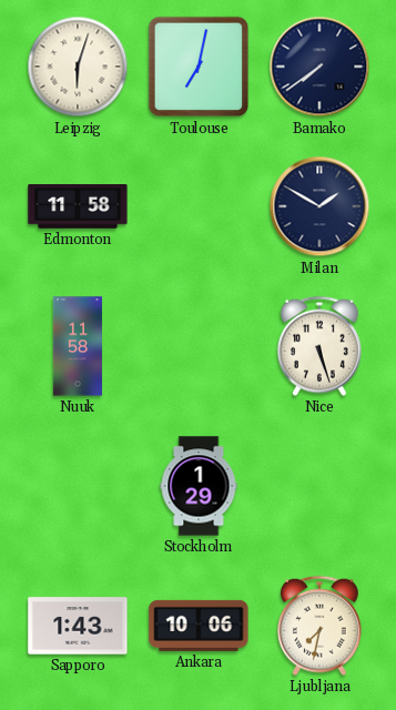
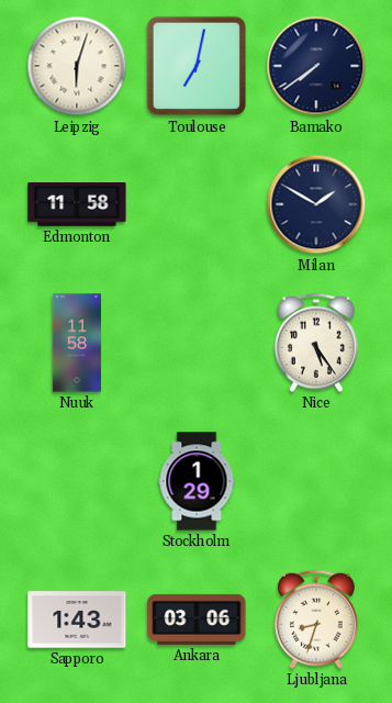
Nice: 5:27 -> 5:24 (316, 343)
Ankara: 10:06 -> 03:06 (197, 620)
Ljubljana: 7:32 -> 8:33 (316, 620)
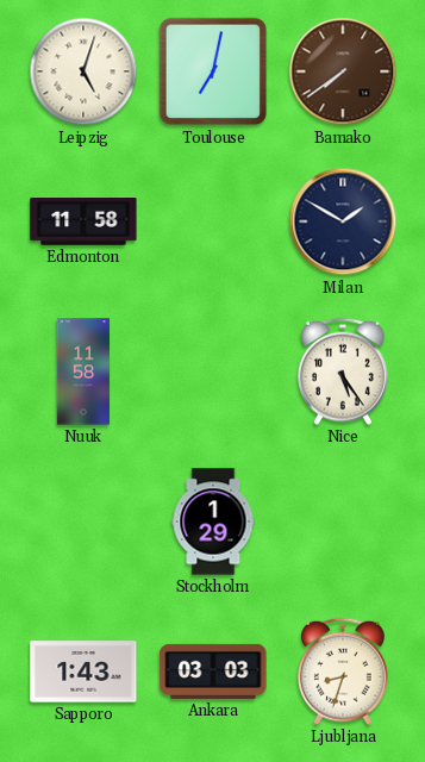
Leipzig: 6:03 -> 5:03 (83, 71)
Bamako dial: navy -> brown (343, 71)
Ankara: 03:06 -> 03:03 (213, 672)
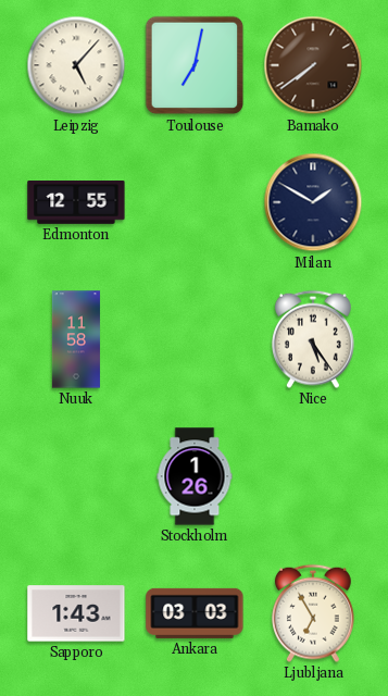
Leipzig: 5:03 -> 5:07 (76, 65)
Edmonton: 11:58 -> 12:55 (76, 203)
Stockholm: 1:29 -> 1:26 (195, 476)
Ljubljana: 8:33 -> 6:55 (313, 613)
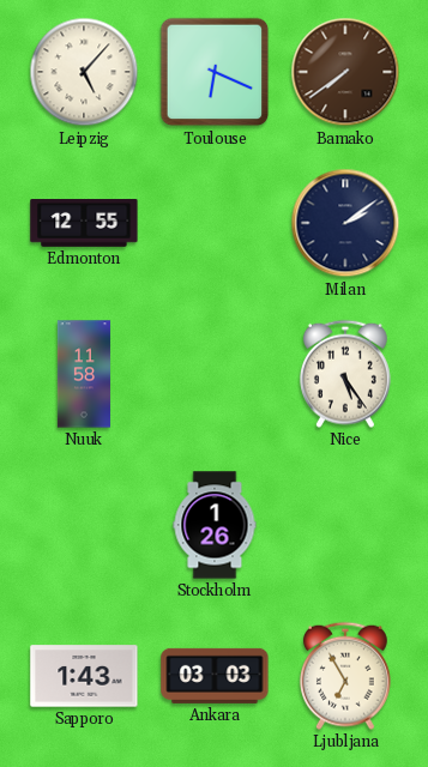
Toulouse: 7:02 -> 6:19 (215, 72)
Milan: 1:50 -> 2:09 (345, 223)
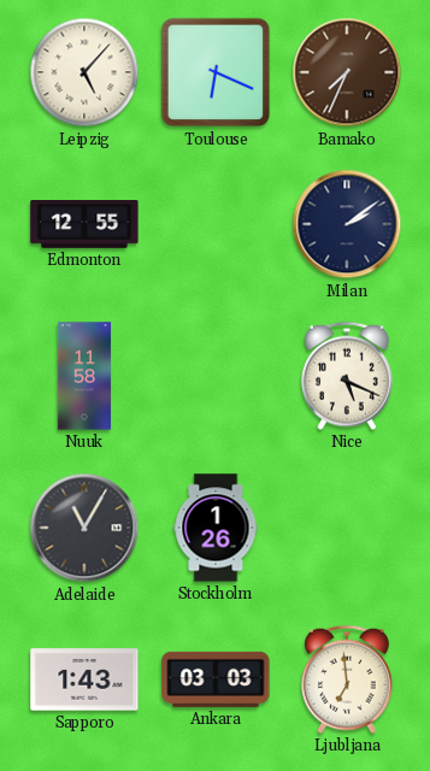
Bamako: 7:39 -> 7:34 (347, 72)
Nice: 5:24 -> 5:19 (347, 376)
Adelaide: none -> 11:05 (84, 528)
Ljubljana: 6:55 -> 6:59 (347, 679)
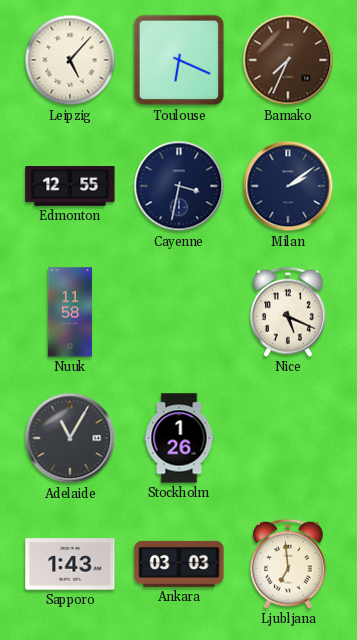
Cayenne: none -> 3:32 (179, 186)
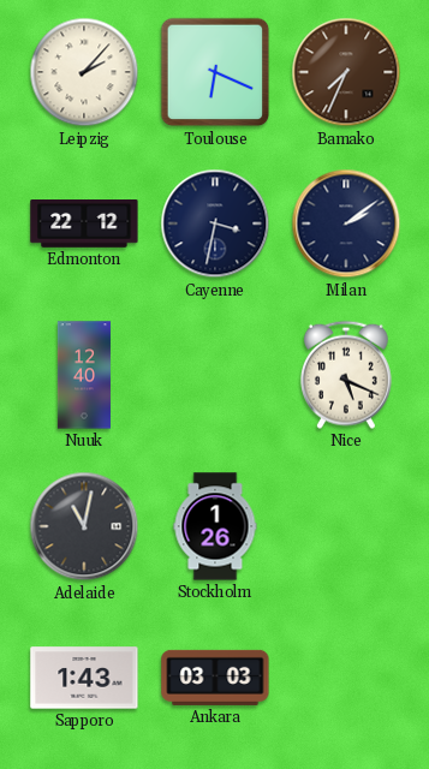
Leipzig: 5:07 -> 2:07 (84, 72)
Edmonton: 12:55 -> 22:12 (84, 225)
Nuuk: 11:58 -> 12:40 (84, 375)
Adelaide: 11:05 -> 11:02 (84, 526)
Ljubljana: 6:59 -> none (288, 564)
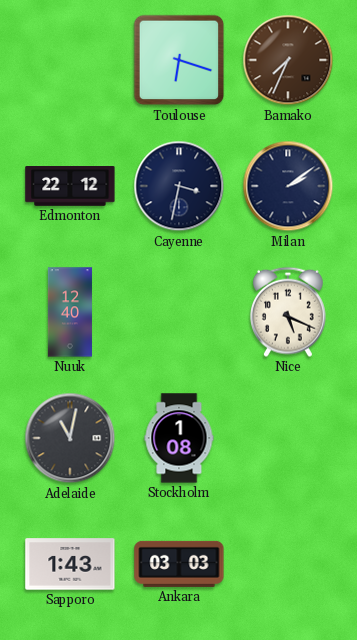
Leipzig: 2:07 -> none (84, 72)
Toulouse: 6:19 -> 6:18 (179, 60)
Stockholm: 1:26 -> 1:08 (179, 438)
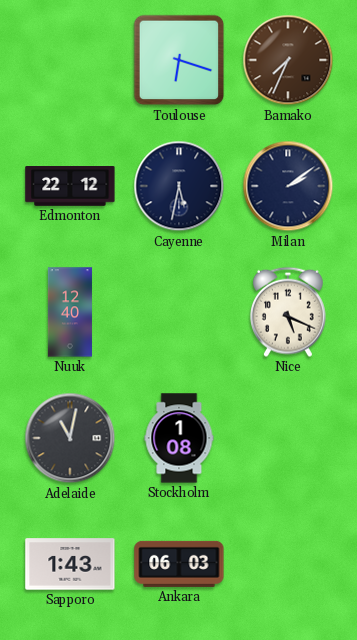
Cayenne: 3:32 -> 5:32 (179, 186)
Ankara: 03:03 -> 06:03 (179, 564)
